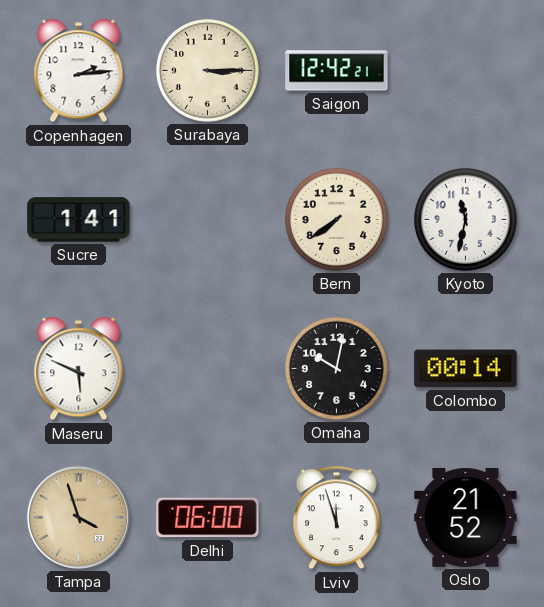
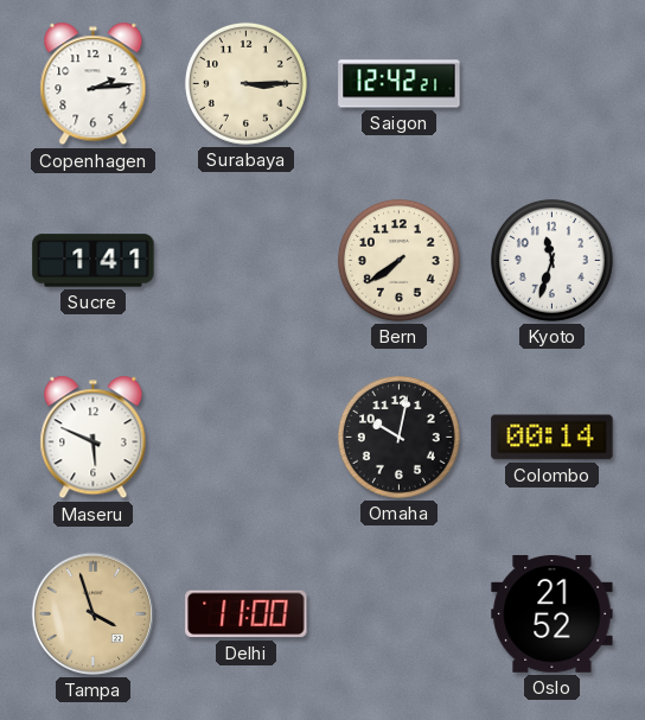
Kyoto: 11:32 -> 11:33 (551, 260)
Delhi: 06:00 -> 11:00 (247, 614)
Lviv: 11:57 -> none (337, 518)
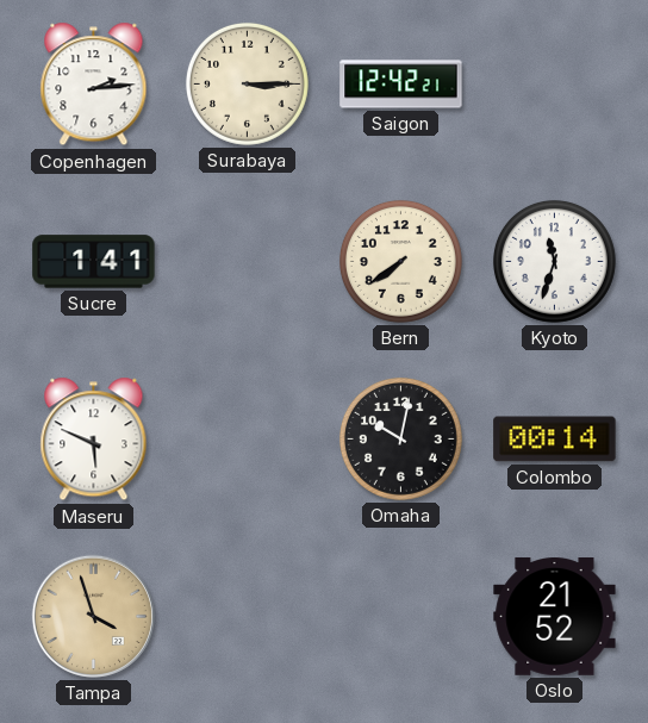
Delhi: 11:00 -> none (247, 614)
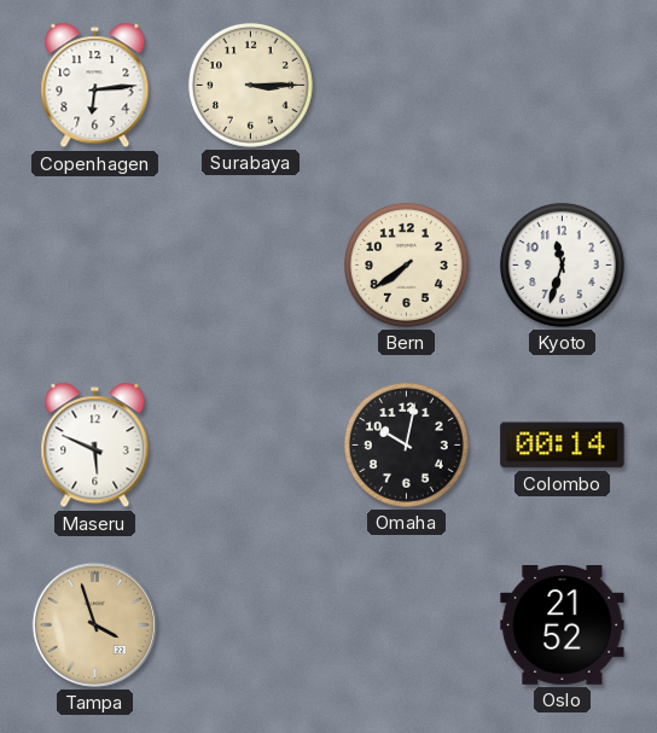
Copenhagen: 2:14 -> 6:14 (95, 86)
Saigon: 12:42 -> none (401, 85)
Sucre: 1:41 -> none (94, 262)
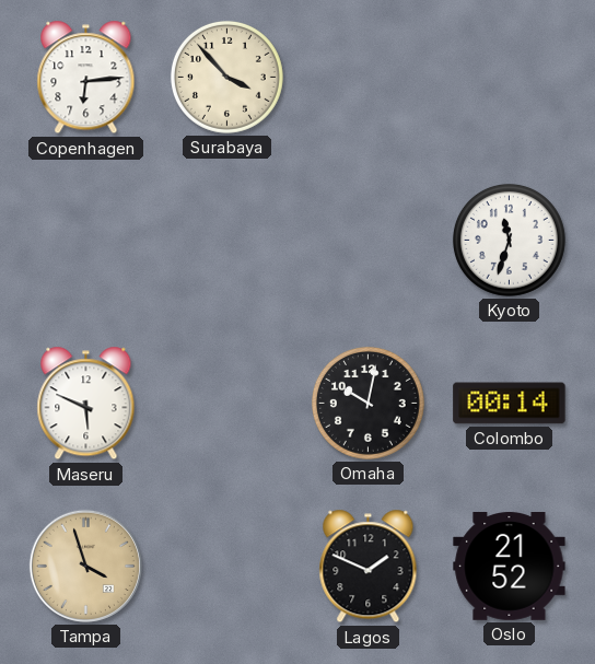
Surabaya: 3:15 -> 3:53 (226, 77)
Bern: 7:39 -> none (406, 264)
Lagos: none -> 1:49 (369, 567)
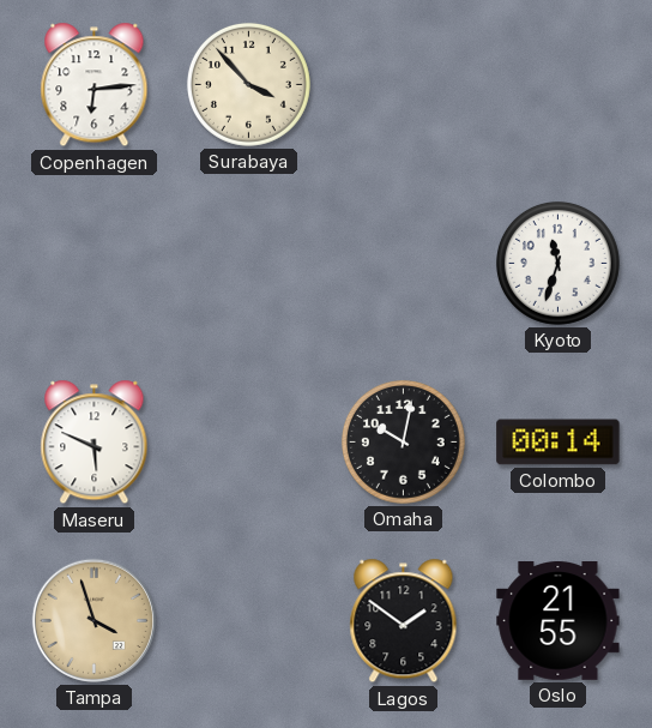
Lagos: 1:49 -> 1:51 (404, 621)
Oslo: 21:52 -> 21:55 (559, 621)
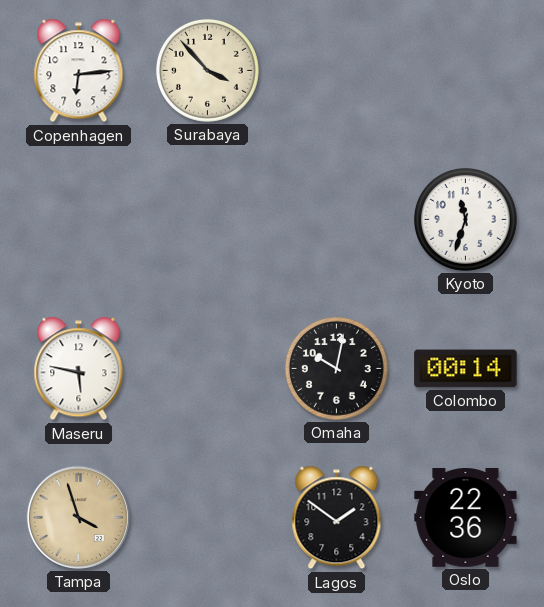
Maseru: 5:49 -> 5:47 (79, 369)
Oslo: 21:55 -> 22:36 (466, 518)
